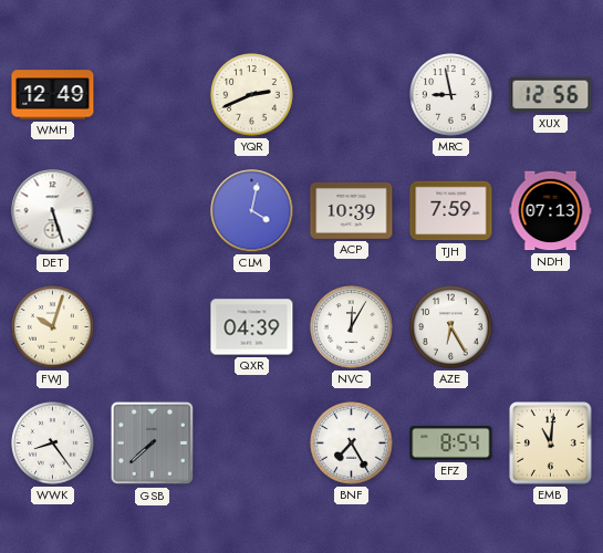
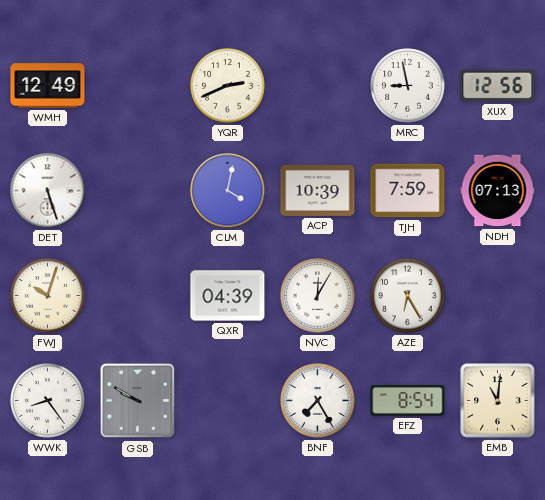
GSB: 7:38 -> 9:50 (138, 401)
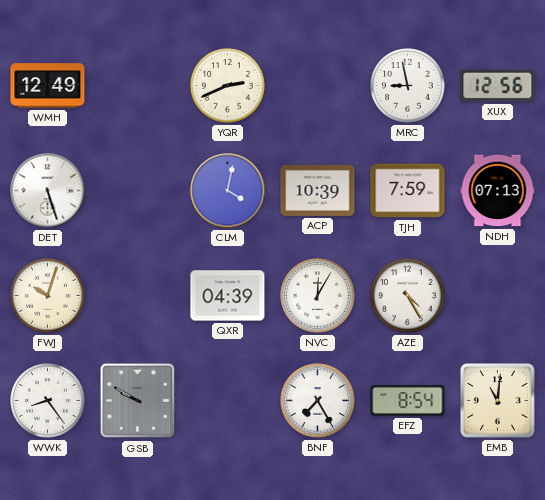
AZE: 6:25 -> 4:25 (408, 296)
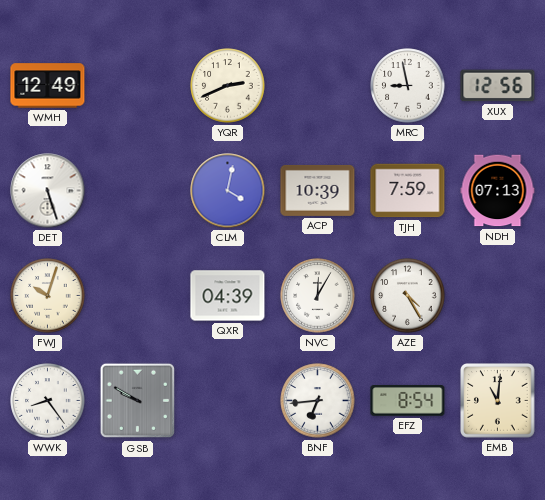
BNF: 7:25 -> 6:44 (318, 401)
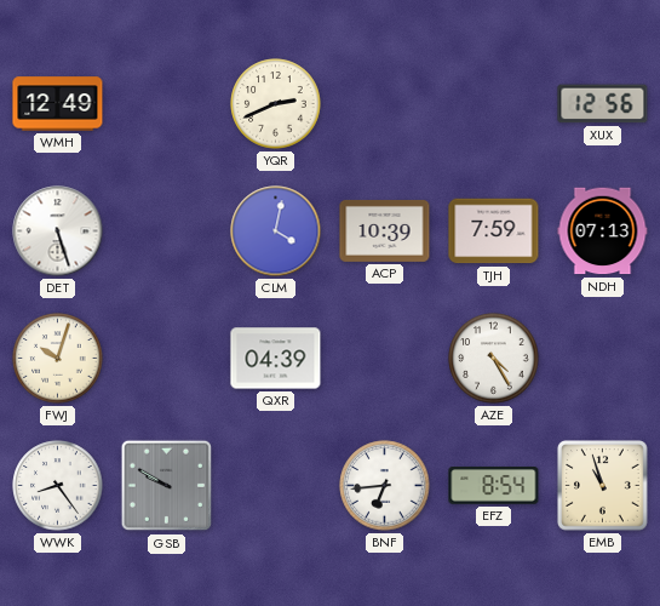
MRC: 8:58 -> none (408, 86)
NVC: 12:05 -> none (318, 296)
EMB: 11:01 -> 10:57 (603, 486)
